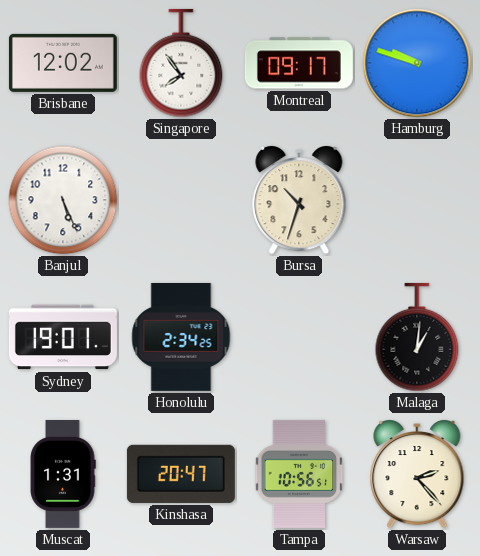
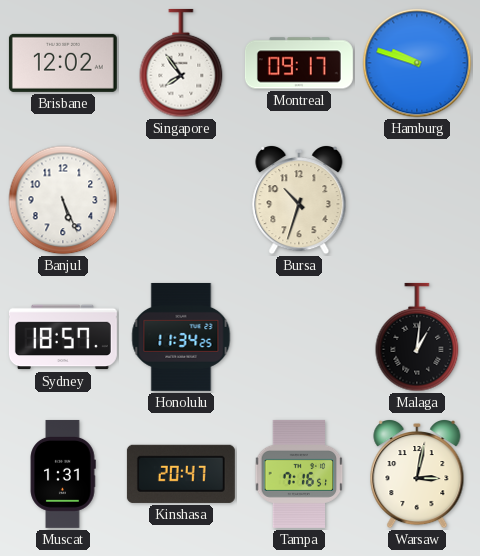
Sydney: 19:01 -> 18:57 (63, 337)
Honolulu: 2:34 -> 11:34 (181, 337)
Tampa: 10:56 -> 7:16 (299, 474)
Warsaw: 2:23 -> 3:02 (417, 475)
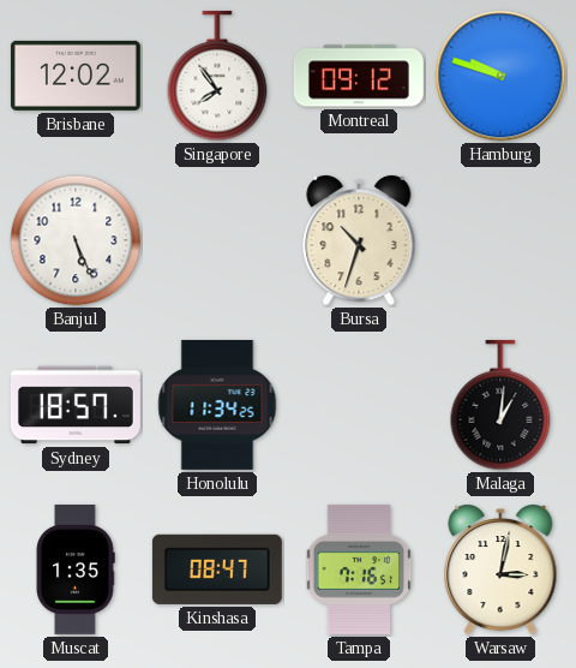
Montreal: 09:17 -> 09:12 (359, 76)
Muscat: 1:31 -> 1:35 (76, 569)
Kinshasa: 20:47 -> 08:47 (217, 569)
